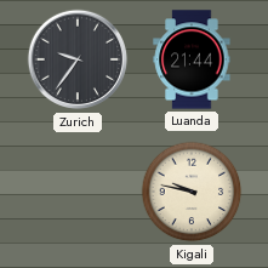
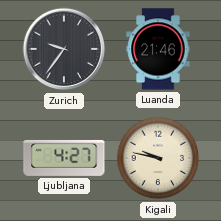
Luanda: 21:44 -> 21:46 (158, 49)
Ljubljana: none -> 4:27 (64, 158)
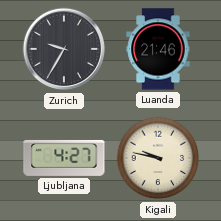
Zurich: 9:36 -> 9:35 (64, 49)
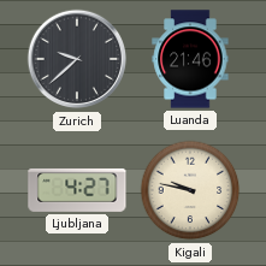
Zurich: 9:35 -> 9:38 (77, 59)
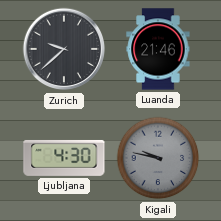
Ljubljana: 4:27 -> 4:30 (64, 158)
Kigali dial: cream -> grey (158, 158)
